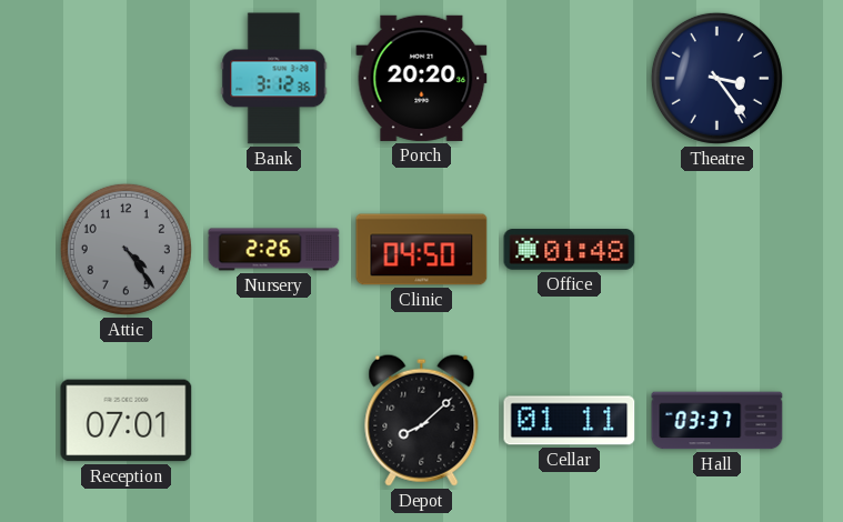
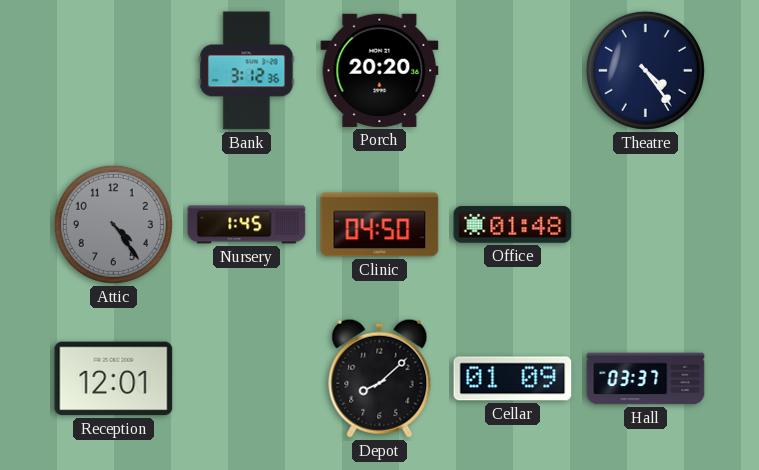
Theatre: 3:24 -> 4:24 (645, 70)
Nursery: 2:26 -> 1:45 (247, 225)
Reception: 07:01 -> 12:01 (114, 379)
Cellar: 01:11 -> 01:09 (513, 379)
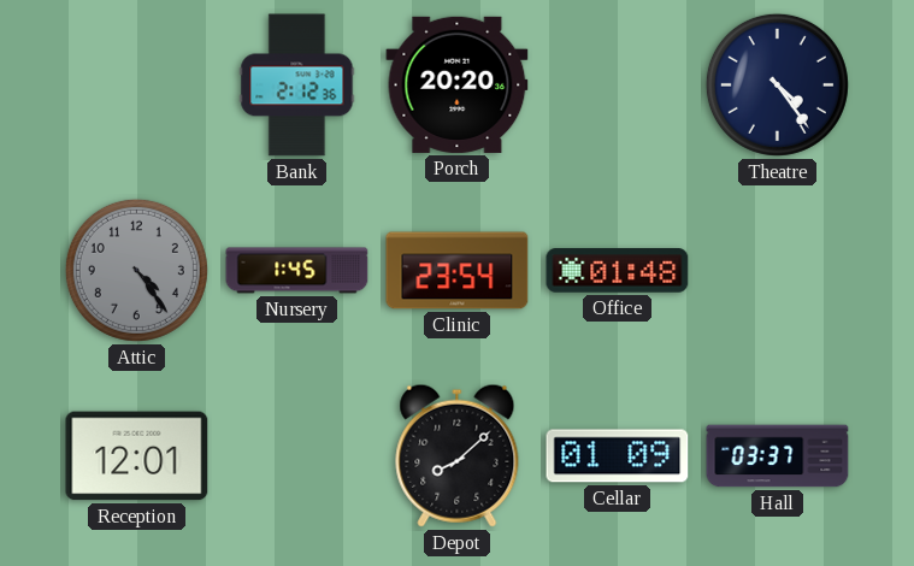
Bank: 3:12 -> 2:12 (297, 86)
Clinic: 04:50 -> 23:54 (458, 271)
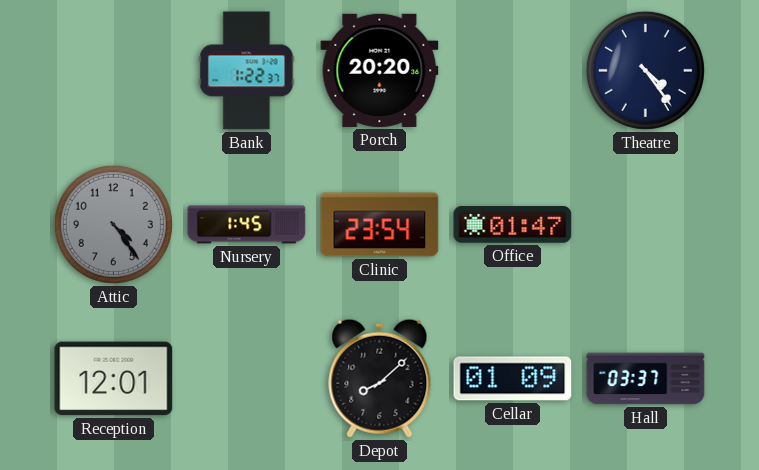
Bank: 2:12 -> 1:22 (247, 71)
Office: 01:48 -> 01:47 (513, 225)
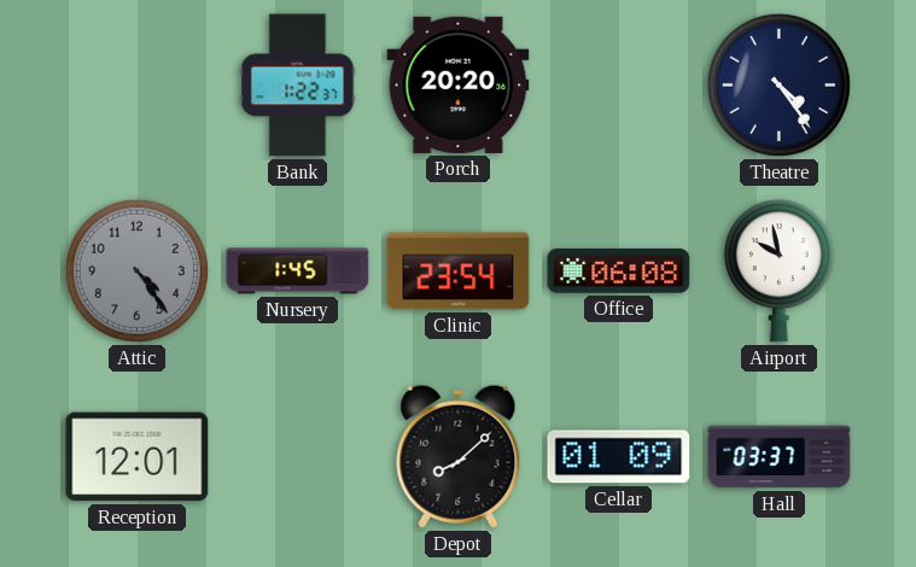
Office: 01:47 -> 06:08 (619, 271)
Airport: none -> 9:58 (778, 271)
